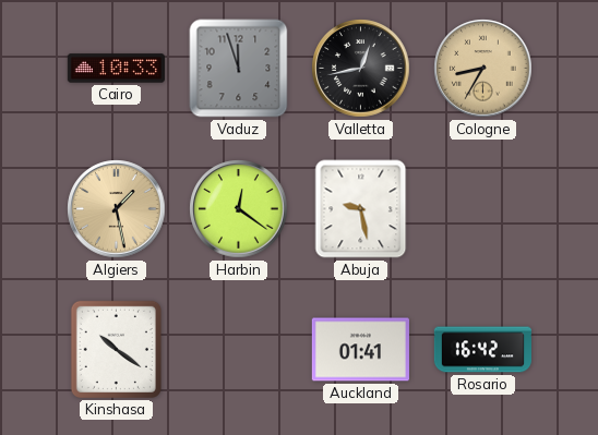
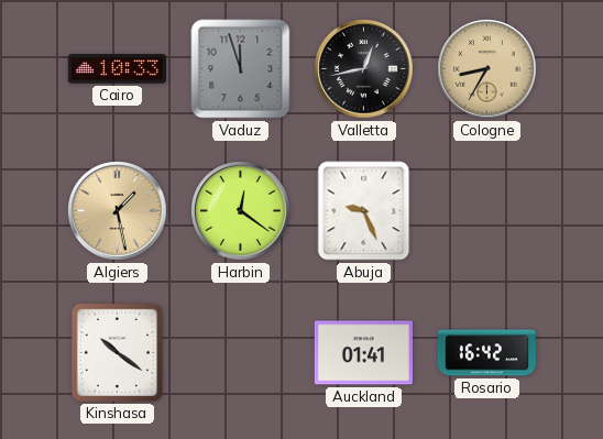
Abuja: 9:28 -> 9:26 (364, 211)
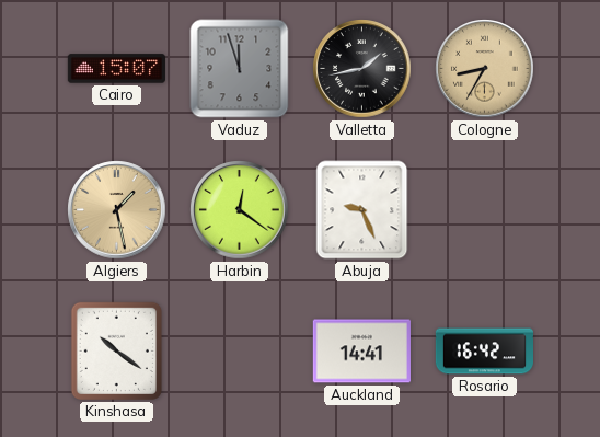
Cairo: 10:33 -> 15:07 (116, 69)
Valletta: 12:43 -> 1:43 (362, 69)
Auckland: 01:41 -> 14:41 (361, 352)
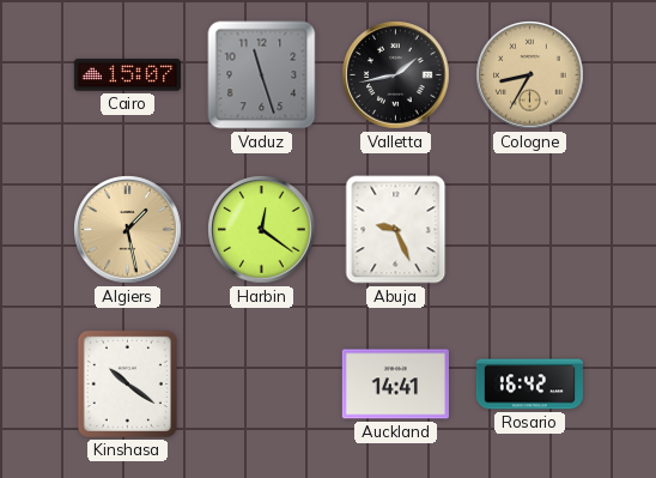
Vaduz: 11:57 -> 11:27 (262, 75)
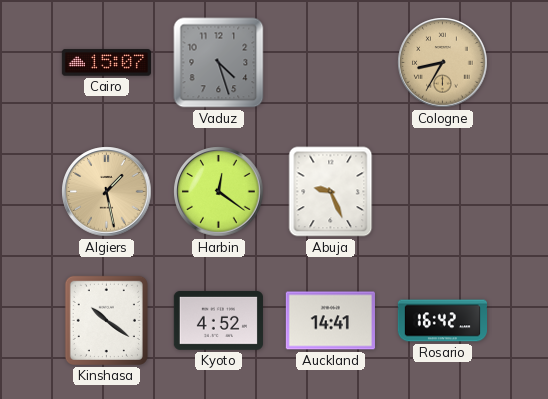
Vaduz: 11:27 -> 4:27 (219, 63)
Valletta: 1:43 -> none (396, 75)
Kyoto: none -> 4:52 (218, 320)
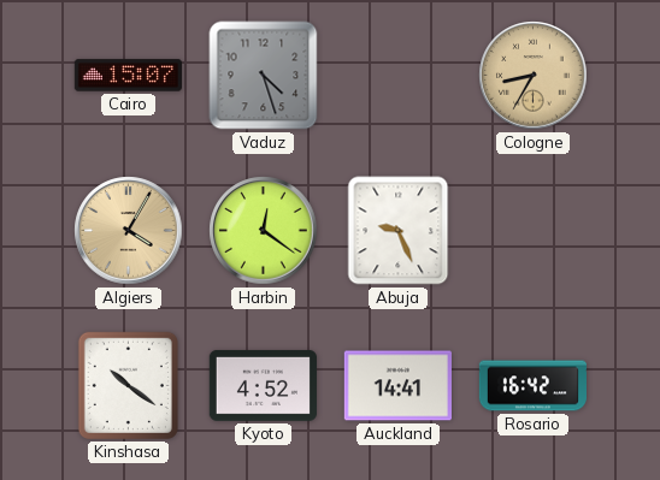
Algiers: 1:28 -> 4:05 (129, 231)
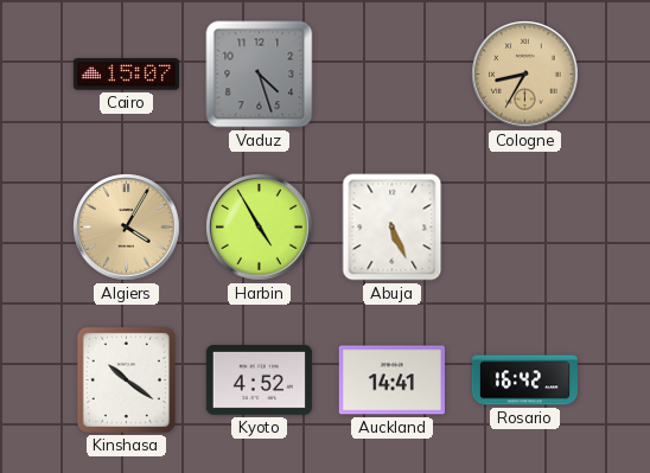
Harbin: 12:21 -> 4:55 (260, 228)
Abuja: 9:26 -> 5:26 (393, 228)
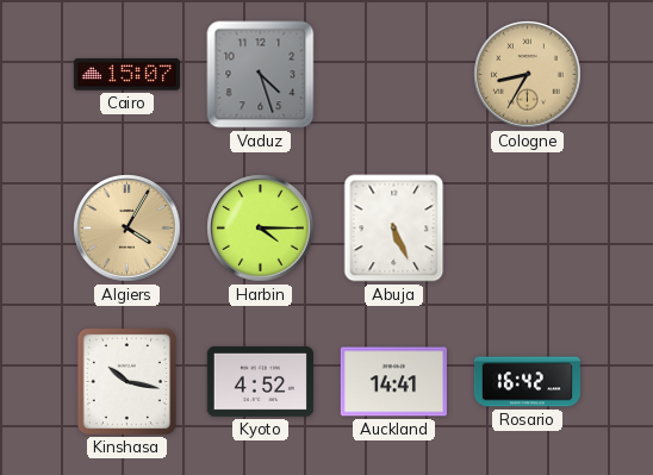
Harbin: 4:55 -> 4:15 (261, 229)
Kinshasa: 10:21 -> 10:17 (126, 381)
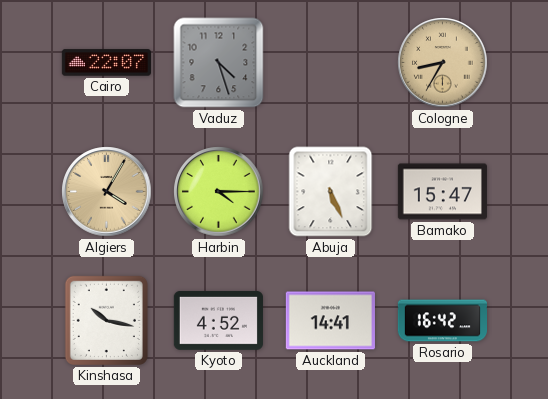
Cairo: 15:07 -> 22:07 (106, 63)
Bamako: none -> 15:47 (442, 192)
